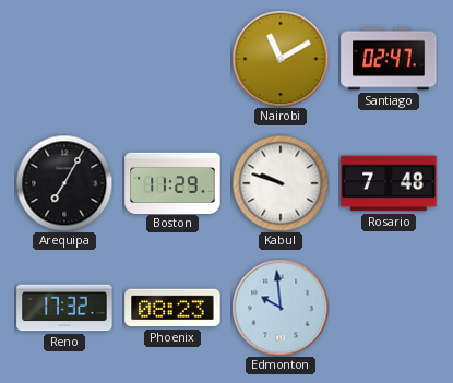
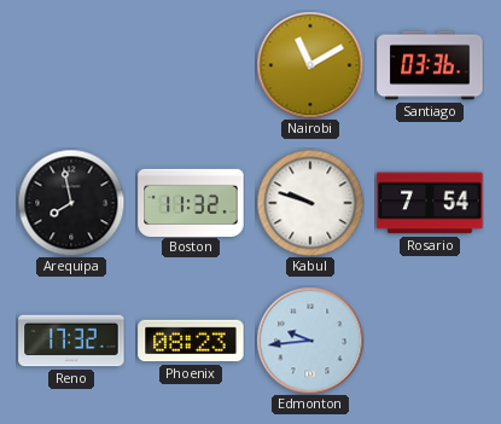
Santiago: 02:47 -> 03:36 (430, 65)
Arequipa: 7:05 -> 7:58 (71, 203)
Boston: 11:29 -> 11:32 (191, 202)
Rosario: 7:48 -> 7:54 (430, 203)
Edmonton: 9:59 -> 9:44 (310, 341)
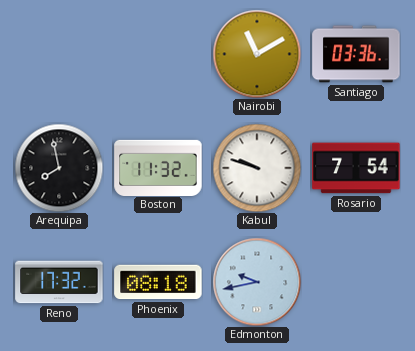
Phoenix: 08:23 -> 08:18 (158, 282)
Edmonton: 9:44 -> 9:43 (257, 282)
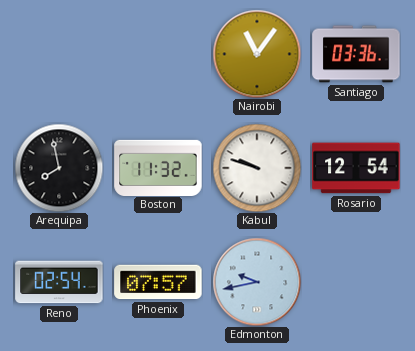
Nairobi: 11:10 -> 11:06 (257, 54)
Rosario: 7:54 -> 12:54 (356, 168)
Reno: 17:32 -> 02:54 (59, 282)
Phoenix: 08:18 -> 07:57 (158, 282)
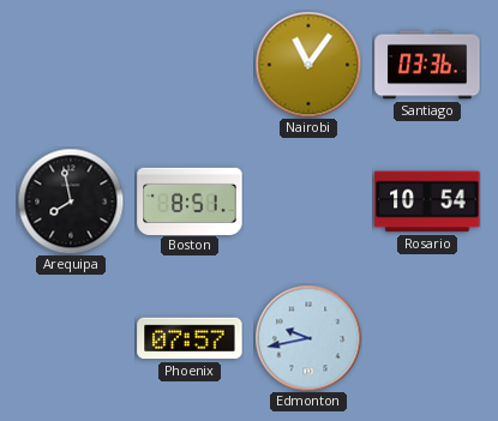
Boston: 11:32 -> 8:51 (190, 200)
Kabul: 9:48 -> none (257, 168)
Rosario: 12:54 -> 10:54 (427, 202)
Reno: 02:54 -> none (59, 282)
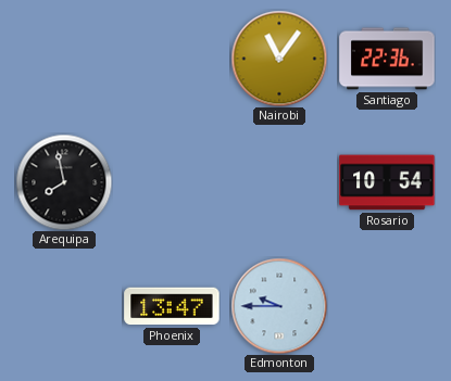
Santiago: 03:36 -> 22:36 (387, 59)
Boston: 8:51 -> none (190, 200)
Phoenix: 07:57 -> 13:47 (172, 306)
Edmonton: 9:43 -> 9:45 (279, 306)
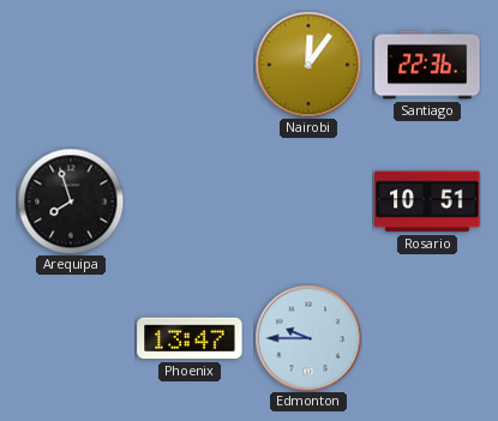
Nairobi: 11:06 -> 12:06 (308, 65)
Arequipa: 7:58 -> 7:57 (71, 202)
Rosario: 10:54 -> 10:51 (427, 202)
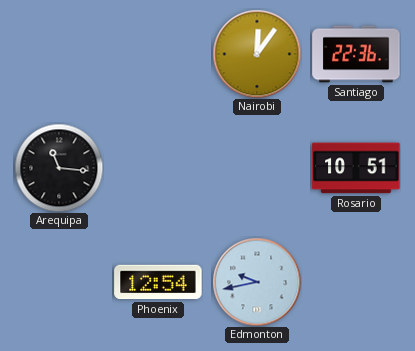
Arequipa: 7:57 -> 11:16 (59, 168)
Phoenix: 13:47 -> 12:54 (158, 282)
Edmonton: 9:45 -> 9:43 (257, 282)
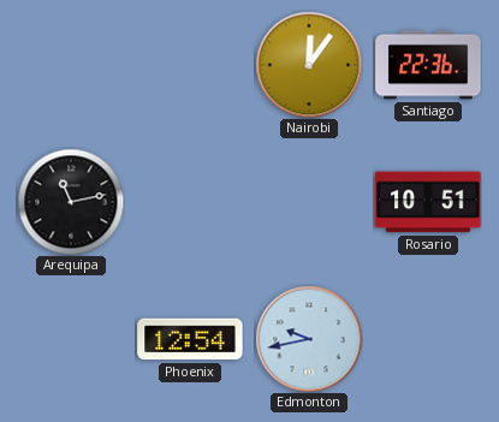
Arequipa: 11:16 -> 11:13 (71, 202)
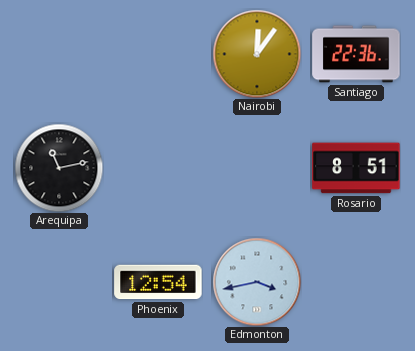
Rosario: 10:51 -> 8:51 (356, 168)
Edmonton: 9:43 -> 3:43 (257, 282)
